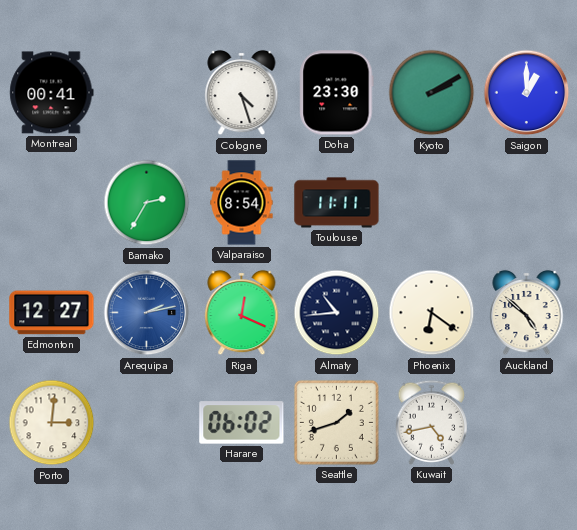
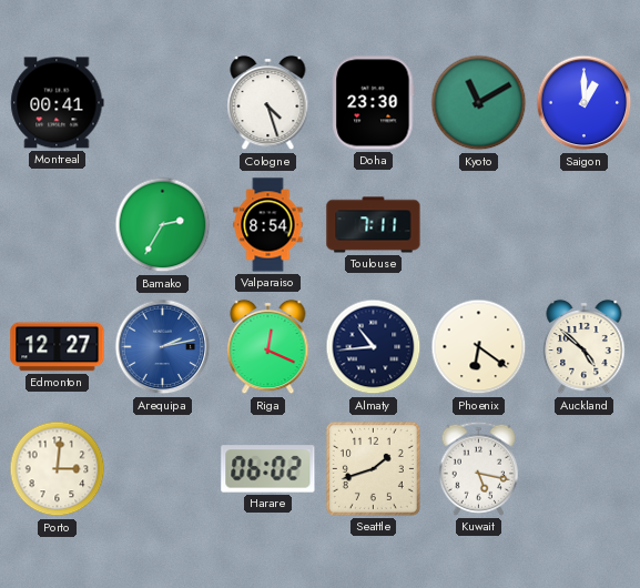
Kyoto: 2:10 -> 11:10 (479, 103)
Toulouse: 11:11 -> 7:11 (374, 225)
Kuwait: 4:43 -> 5:17 (478, 468)
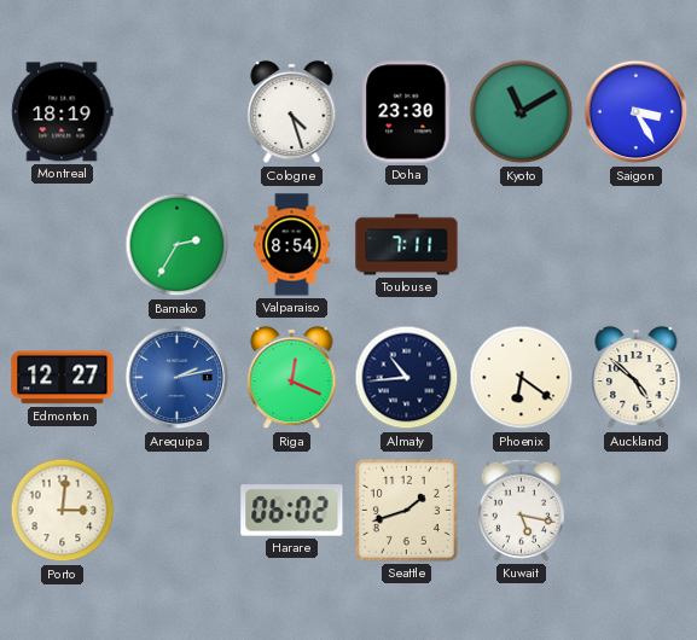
Montreal: 00:41 -> 18:19 (63, 112)
Saigon: 1:00 -> 3:25 (637, 112)
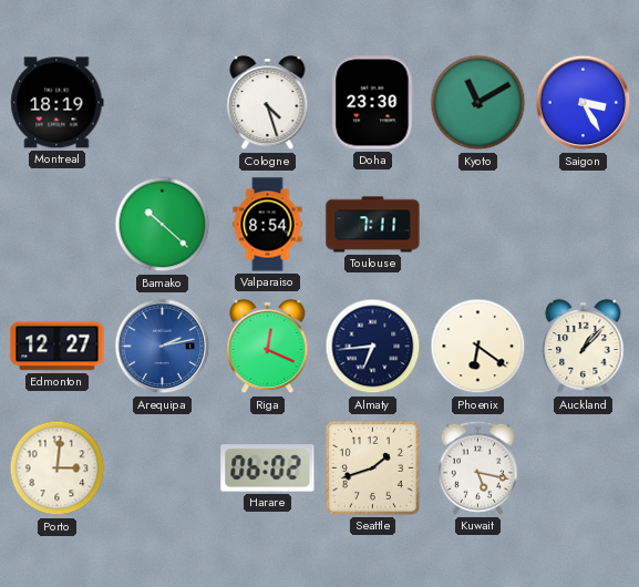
Bamako: 2:35 -> 10:22 (163, 225)
Almaty: 10:44 -> 6:44 (373, 347)
Auckland: 4:52 -> 1:07 (584, 347)
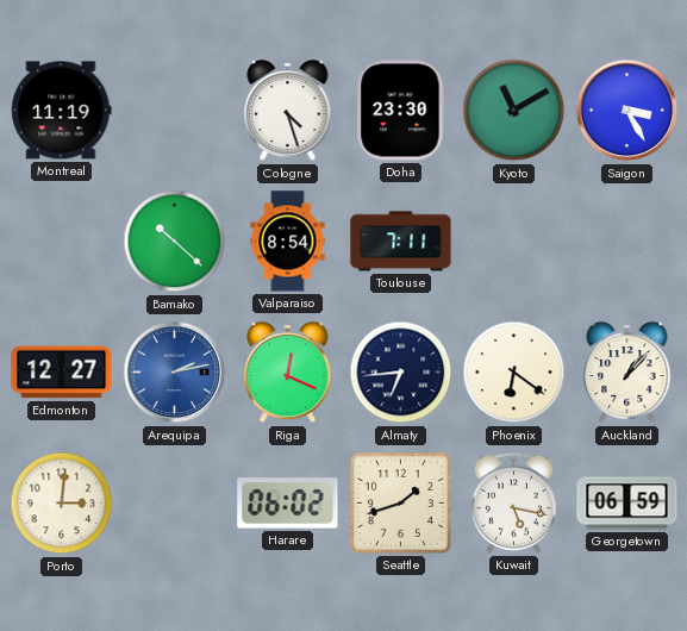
Montreal: 18:19 -> 11:19 (62, 111)
Georgetown: none -> 06:59 (627, 504)
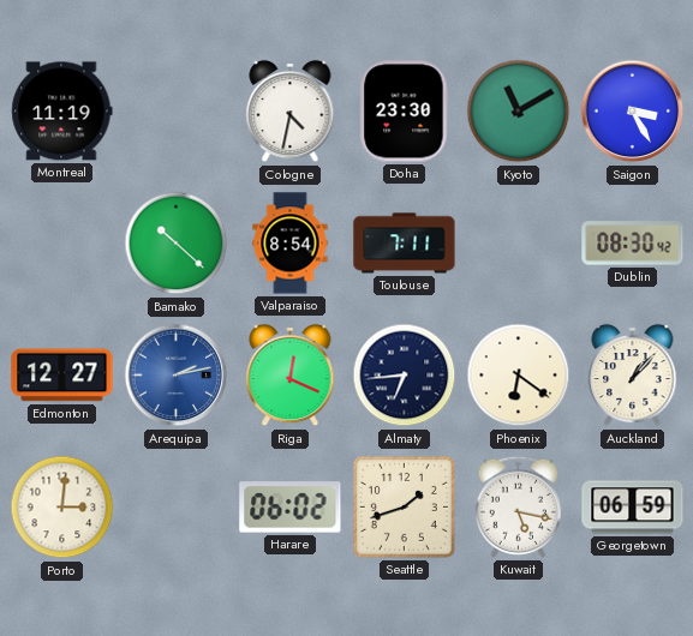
Cologne: 4:27 -> 4:32 (291, 112)
Dublin: none -> 08:30 (633, 244)
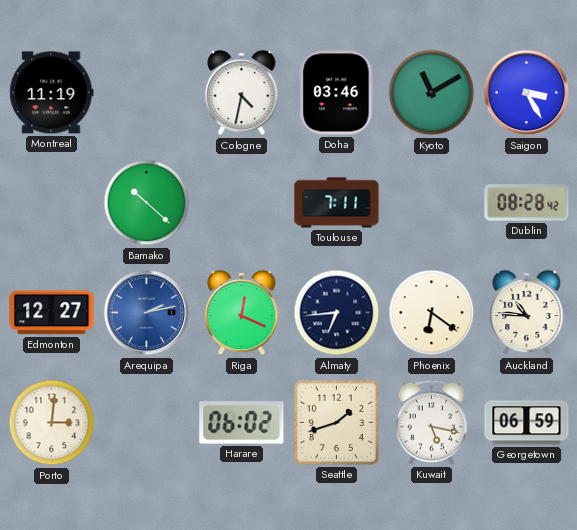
Doha: 23:30 -> 03:46 (337, 93)
Valparaiso: 8:54 -> none (291, 244)
Dublin: 08:30 -> 08:28 (527, 203)
Auckland: 1:07 -> 10:46 (527, 313)
